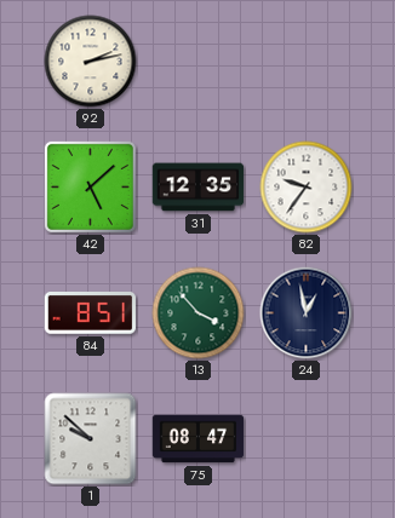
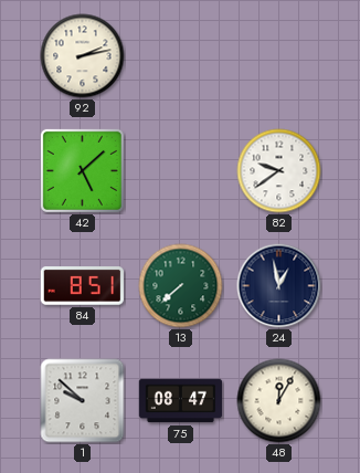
31: 12:35 -> none (199, 188)
82: 9:36 -> 9:39 (279, 171)
13: 3:53 -> 7:38 (181, 286)
48: none -> 12:05 (279, 401)
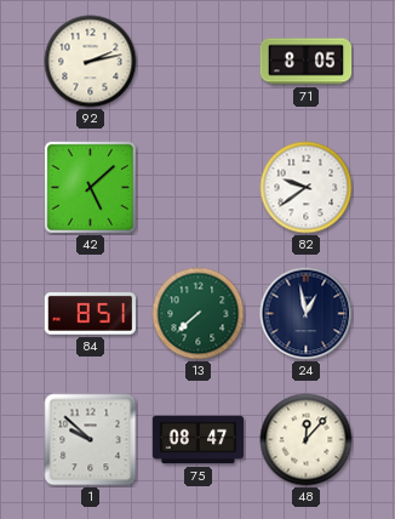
71: none -> 8:05 (307, 62)
48: 12:05 -> 12:07 (307, 440)
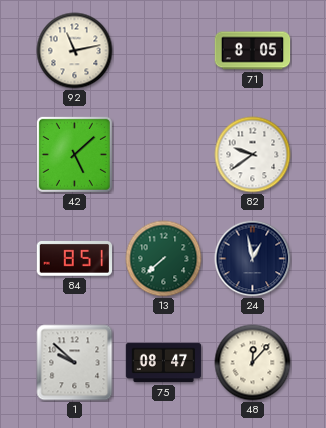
92: 2:13 -> 11:13 (75, 51)
